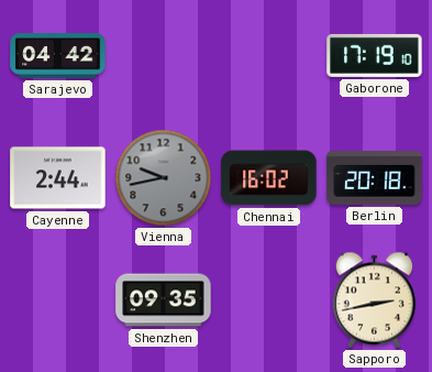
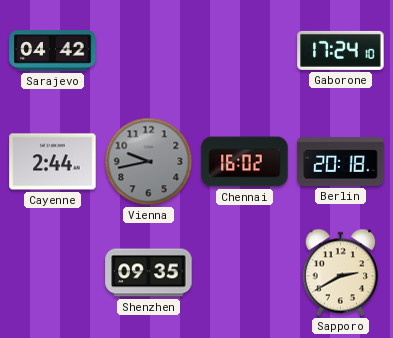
Gaborone: 17:19 -> 17:24 (341, 50)
Sapporo: 2:43 -> 2:40 (340, 273)
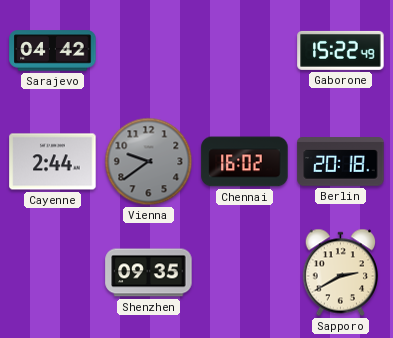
Gaborone: 17:24 -> 15:22 (341, 50)
Vienna: 9:43 -> 9:39 (149, 162)
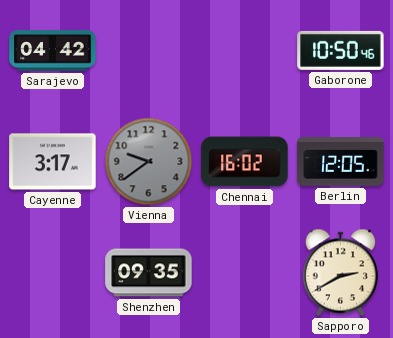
Gaborone: 15:22 -> 10:50 (341, 50)
Cayenne: 2:44 -> 3:17 (53, 162)
Berlin: 20:18 -> 12:05 (341, 162)
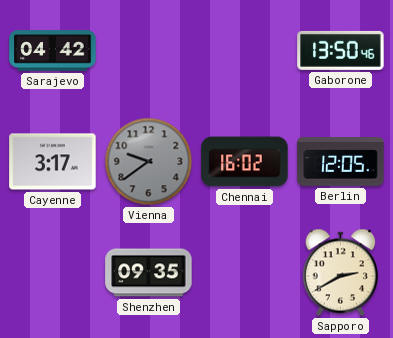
Gaborone: 10:50 -> 13:50 (341, 50)
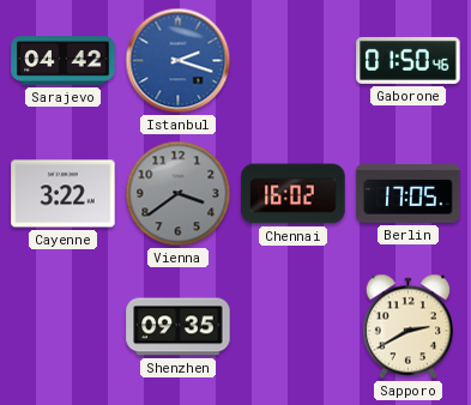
Istanbul: none -> 2:18 (179, 61)
Gaborone: 13:50 -> 01:50 (409, 60)
Cayenne: 3:17 -> 3:22 (64, 194)
Vienna: 9:39 -> 3:39 (179, 194)
Berlin: 12:05 -> 17:05 (409, 194)
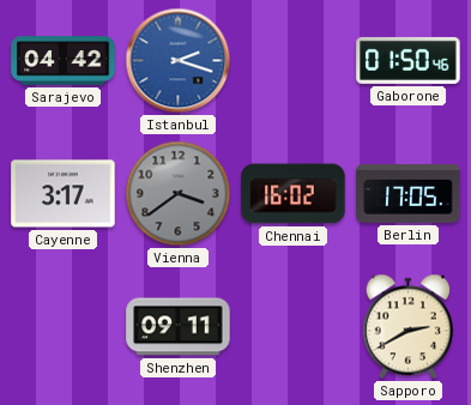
Cayenne: 3:22 -> 3:17 (64, 194)
Shenzhen: 09:35 -> 09:11 (179, 327)
